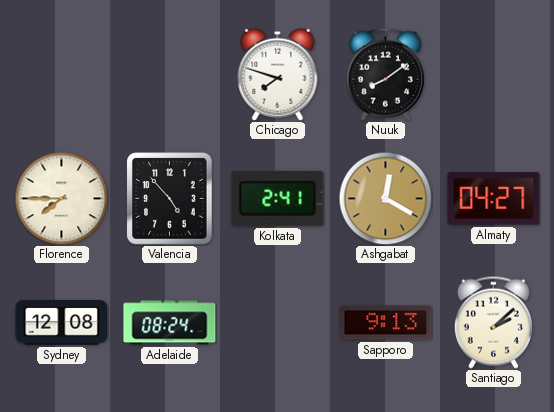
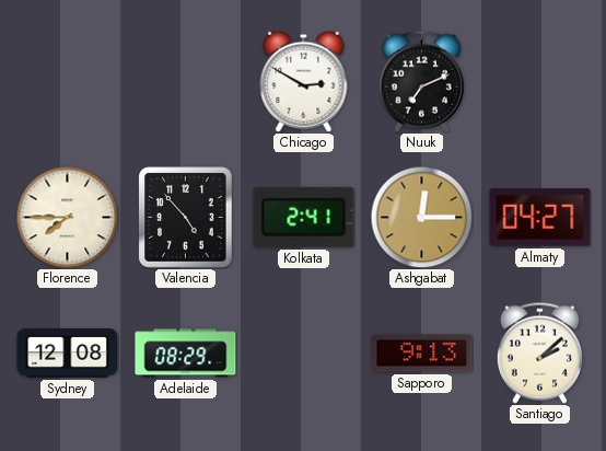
Chicago: 7:48 -> 2:50 (304, 81)
Nuuk: 8:09 -> 7:11 (421, 81)
Ashgabat: 12:20 -> 12:15 (421, 217)
Adelaide: 08:24 -> 08:29 (186, 354)
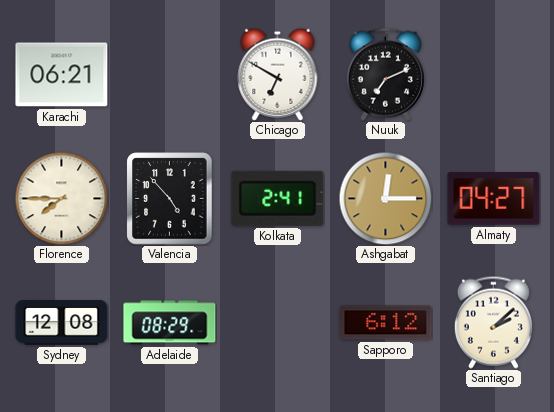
Karachi: none -> 06:21 (62, 75)
Chicago: 2:50 -> 6:50 (278, 74)
Sapporo: 9:13 -> 6:12 (386, 323)
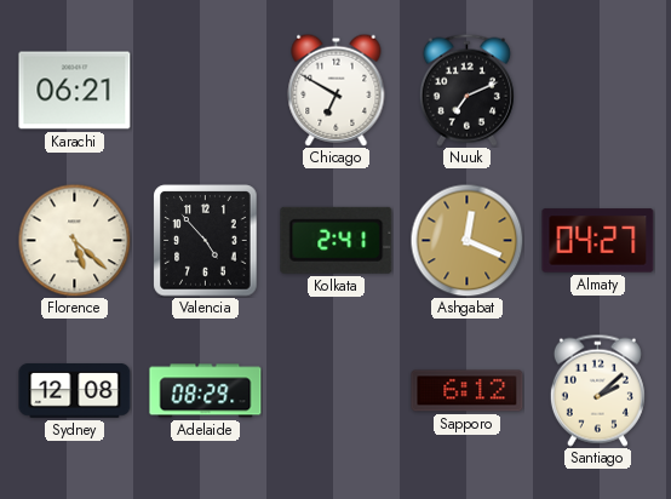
Florence: 7:45 -> 5:22 (74, 240)
Ashgabat: 12:15 -> 12:19 (466, 240)
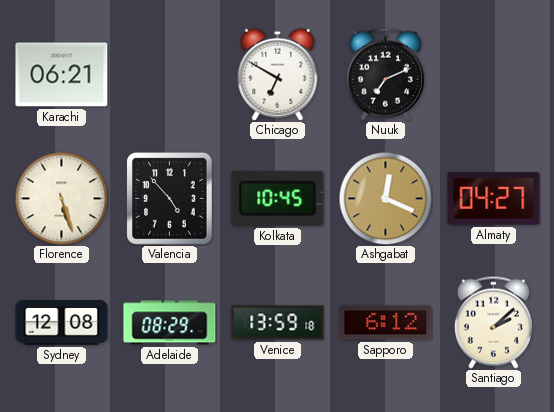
Florence: 5:22 -> 5:27 (61, 198)
Kolkata: 2:41 -> 10:45 (278, 198)
Venice: none -> 13:59 (278, 323)
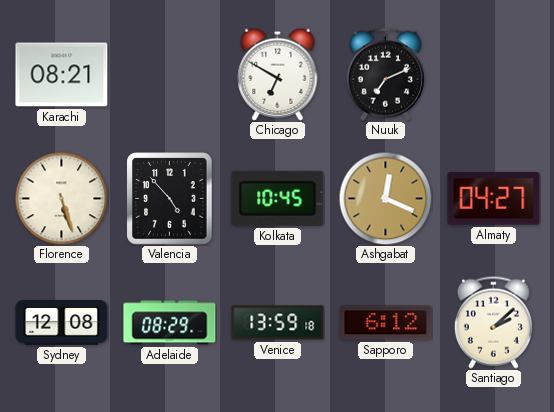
Karachi: 06:21 -> 08:21 (62, 75)
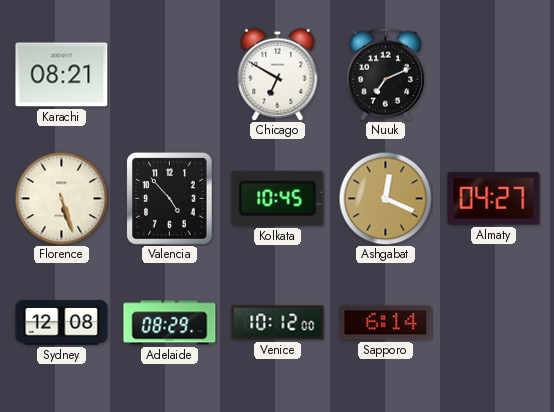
Venice: 13:59 -> 10:12 (278, 323)
Sapporo: 6:12 -> 6:14 (386, 323)
Santiago: 2:08 -> none (493, 322)
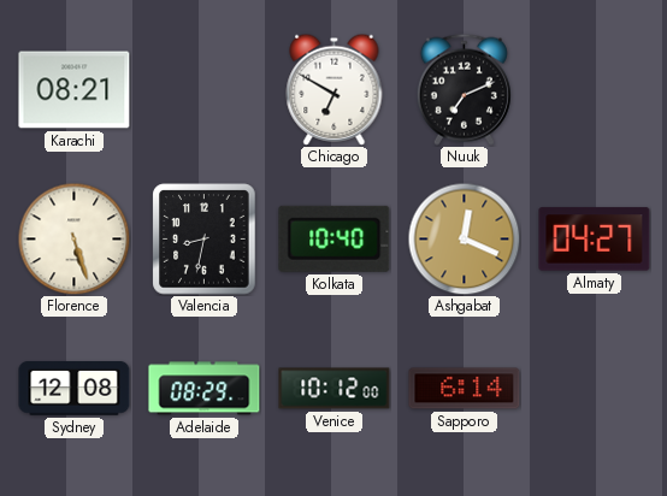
Valencia: 4:53 -> 8:32 (205, 240)
Kolkata: 10:45 -> 10:40 (335, 238)
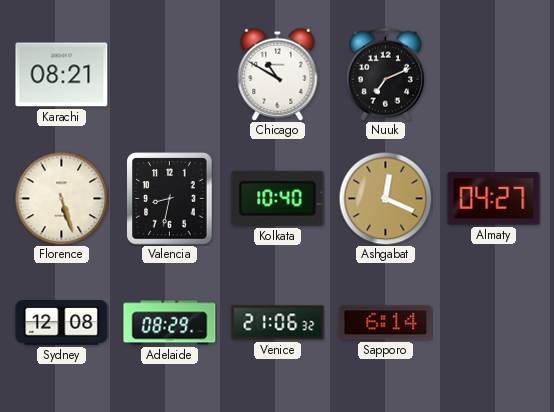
Chicago: 6:50 -> 10:50 (278, 74)
Venice: 10:12 -> 21:06 (278, 323)
